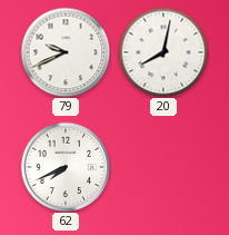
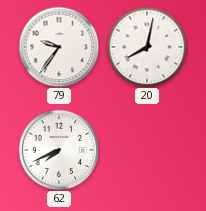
79: 9:41 -> 9:36 (59, 47)
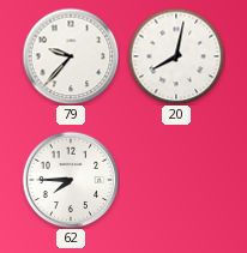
79: 9:36 -> 9:37 (71, 56)
62: 7:41 -> 7:45 (71, 180)
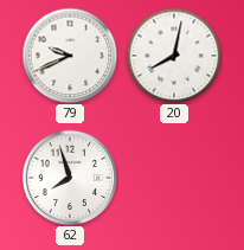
79: 9:37 -> 9:41 (70, 56)
62: 7:45 -> 7:57 (70, 178)
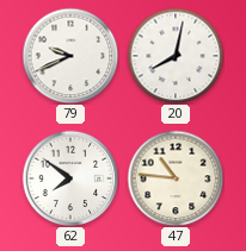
62: 7:57 -> 7:51 (70, 178)
47: none -> 10:46 (176, 178)
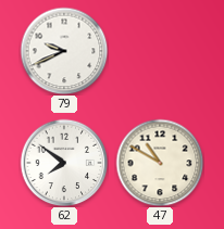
20: 8:02 -> none (176, 56)
47: 10:46 -> 10:50 (160, 163)
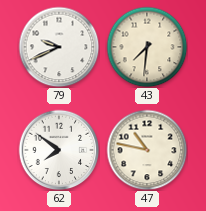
43: none -> 7:31 (147, 47)
47: 10:50 -> 10:47 (147, 150)
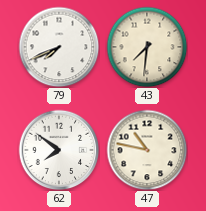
79: 9:41 -> 7:41 (59, 47)
